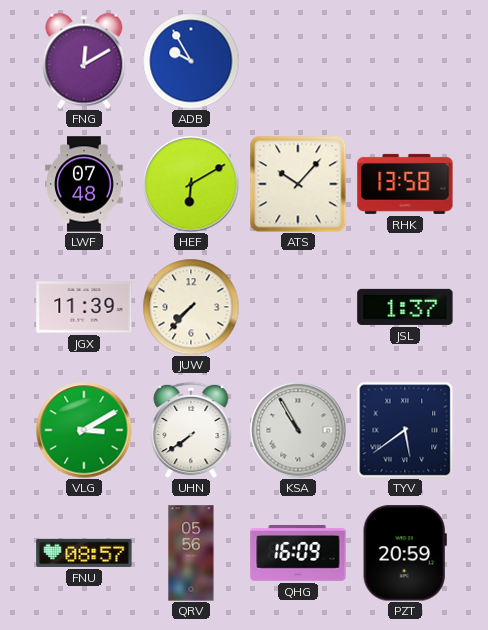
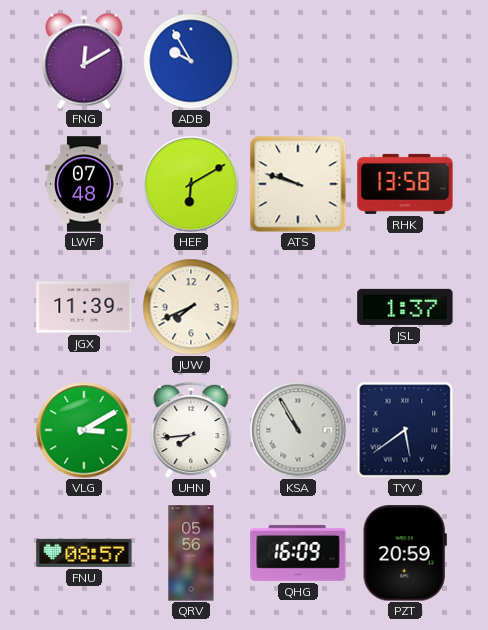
ATS: 10:07 -> 9:48 (298, 184)
JUW: 7:37 -> 7:41 (191, 307)
UHN: 7:39 -> 7:44 (191, 430)
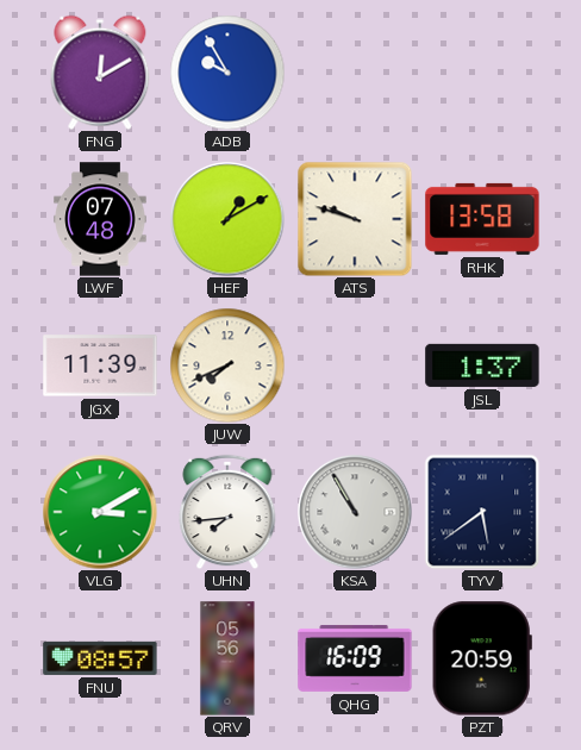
HEF: 6:10 -> 1:10 (227, 219)
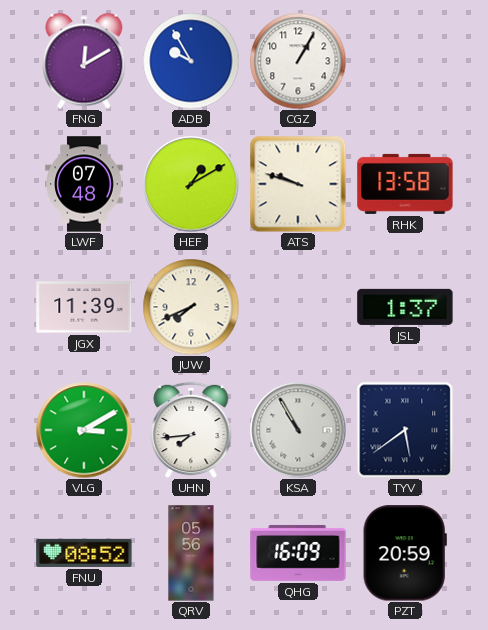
CGZ: none -> 1:05 (298, 61)
FNU: 08:57 -> 08:52 (84, 553)
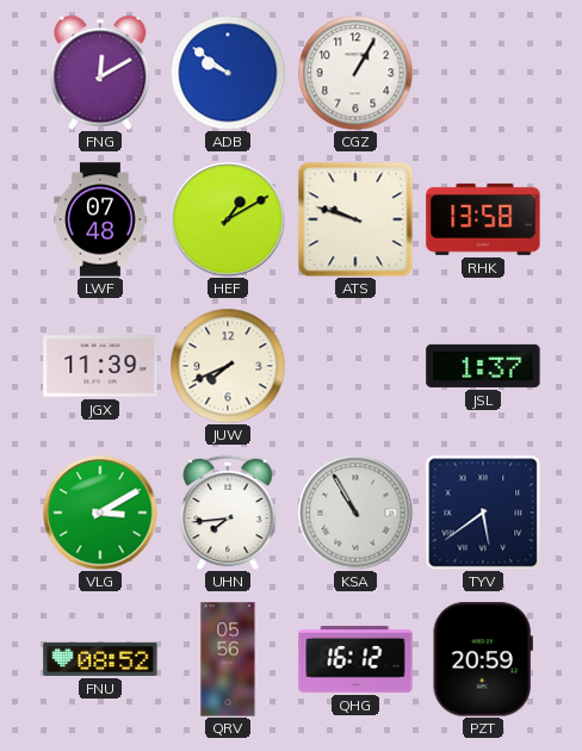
ADB: 9:55 -> 9:51 (228, 73)
QHG: 16:09 -> 16:12 (355, 659)
